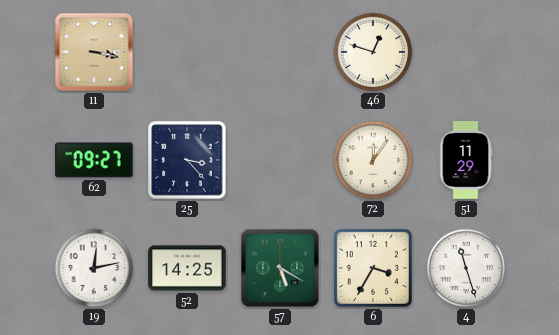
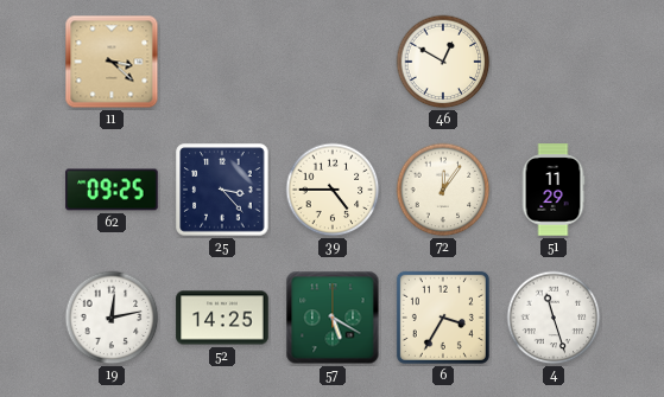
11: 3:17 -> 3:22 (112, 62)
46: 12:48 -> 12:50 (443, 62)
62: 09:27 -> 09:25 (112, 190)
39: none -> 4:45 (333, 190)
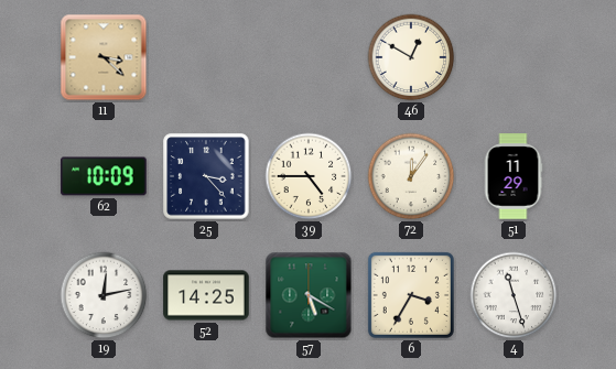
62: 09:25 -> 10:09 (104, 176)
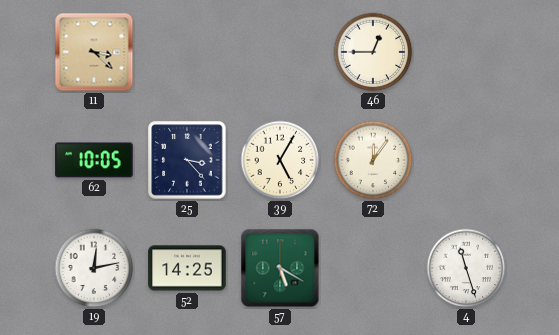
46: 12:50 -> 12:45 (373, 52)
62: 10:09 -> 10:05 (94, 160)
39: 4:45 -> 5:05 (280, 160)
51: 11:29 -> none (514, 176)
6: 3:35 -> none (411, 295)
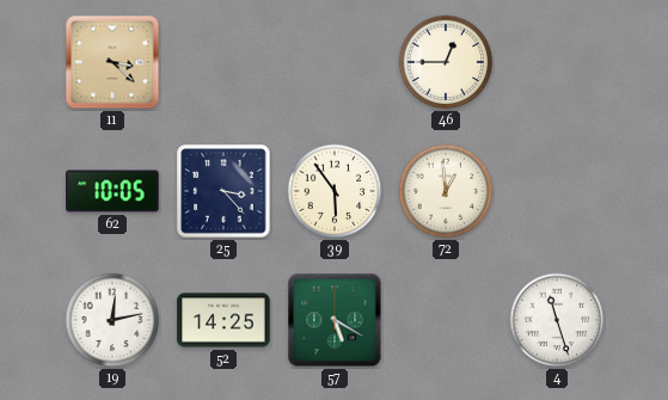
39: 5:05 -> 5:54 (335, 191)
72: 12:06 -> 12:59 (446, 191)
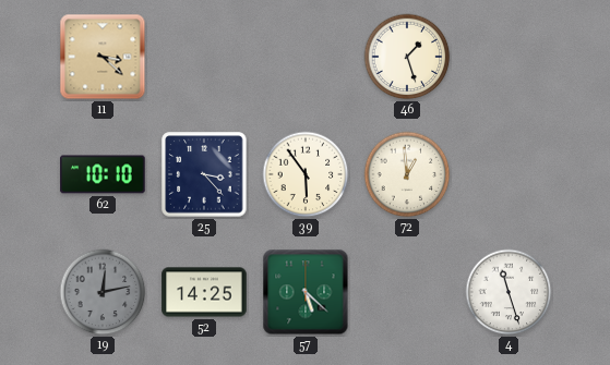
46: 12:45 -> 1:27 (407, 57)
62: 10:05 -> 10:10 (103, 174)
19 dial: white -> grey (103, 292)
57: 5:20 -> 5:22 (306, 292)
